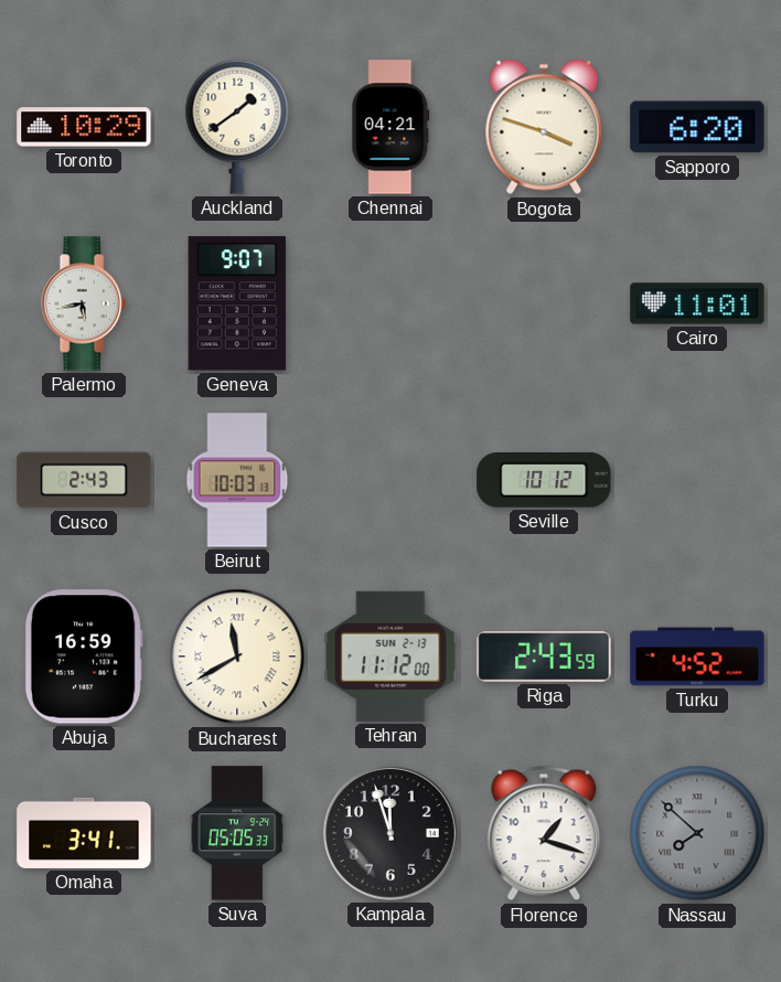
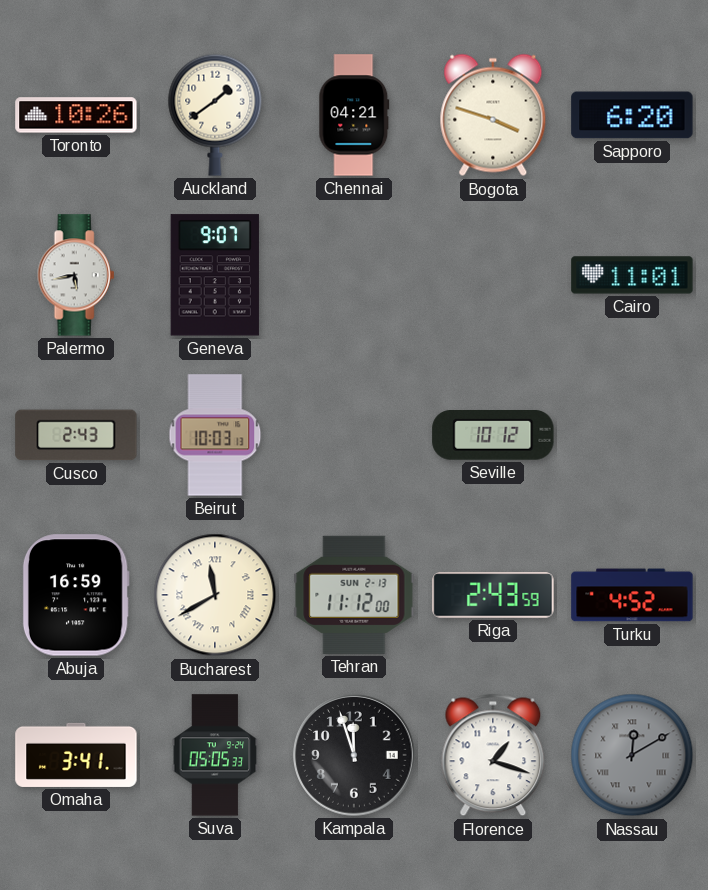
Toronto: 10:29 -> 10:26 (76, 115)
Nassau: 7:52 -> 12:10 (632, 755)
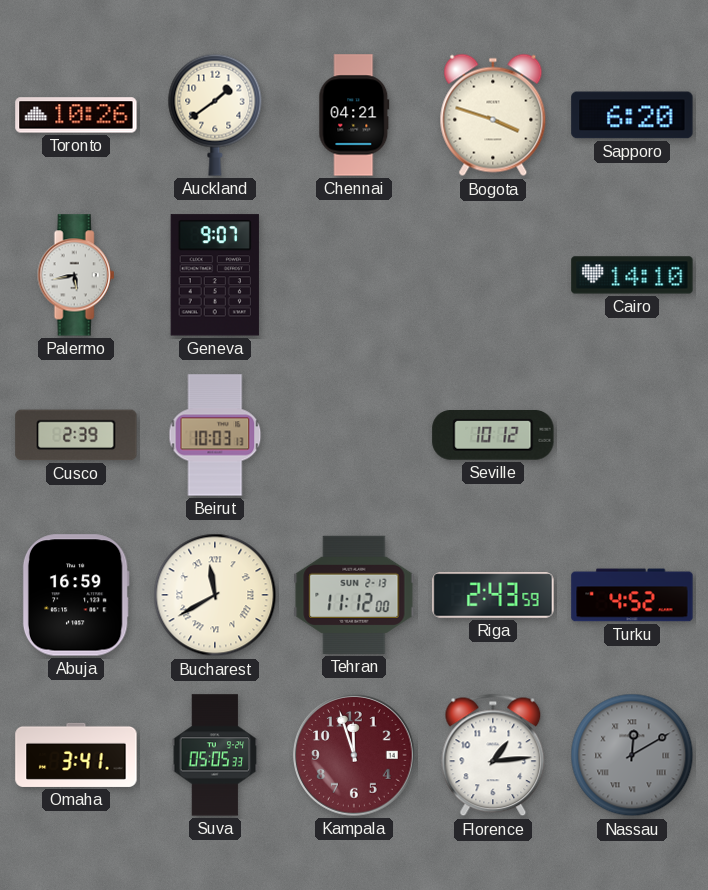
Cairo: 11:01 -> 14:10 (632, 275)
Cusco: 2:43 -> 2:39 (76, 435)
Kampala dial: black -> burgundy (355, 756)
Florence: 1:18 -> 1:14 (493, 755)
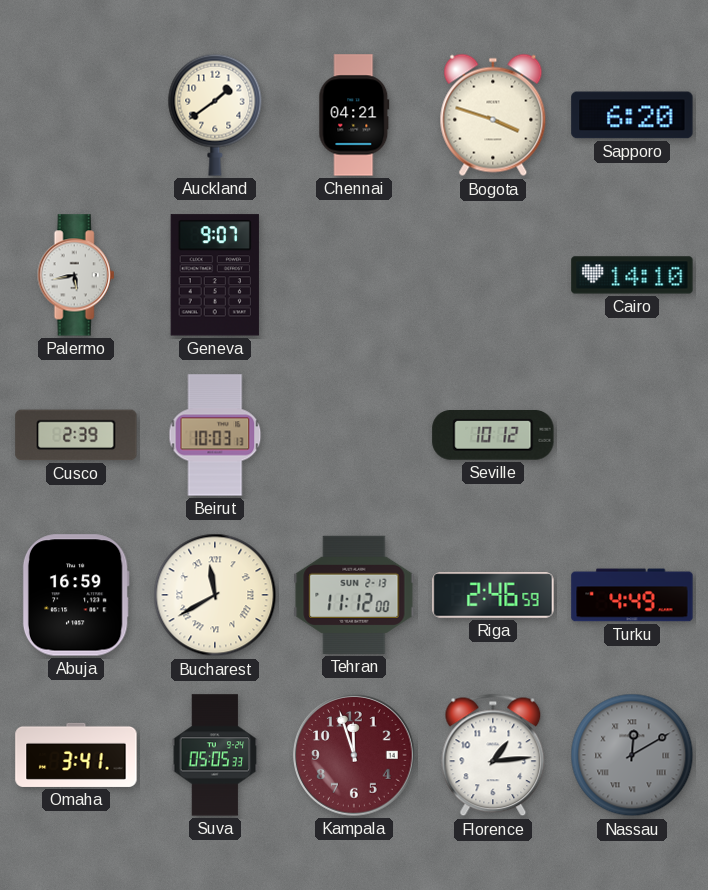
Toronto: 10:26 -> none (76, 115)
Riga: 2:43 -> 2:46 (493, 595)
Turku: 4:52 -> 4:49 (632, 595)
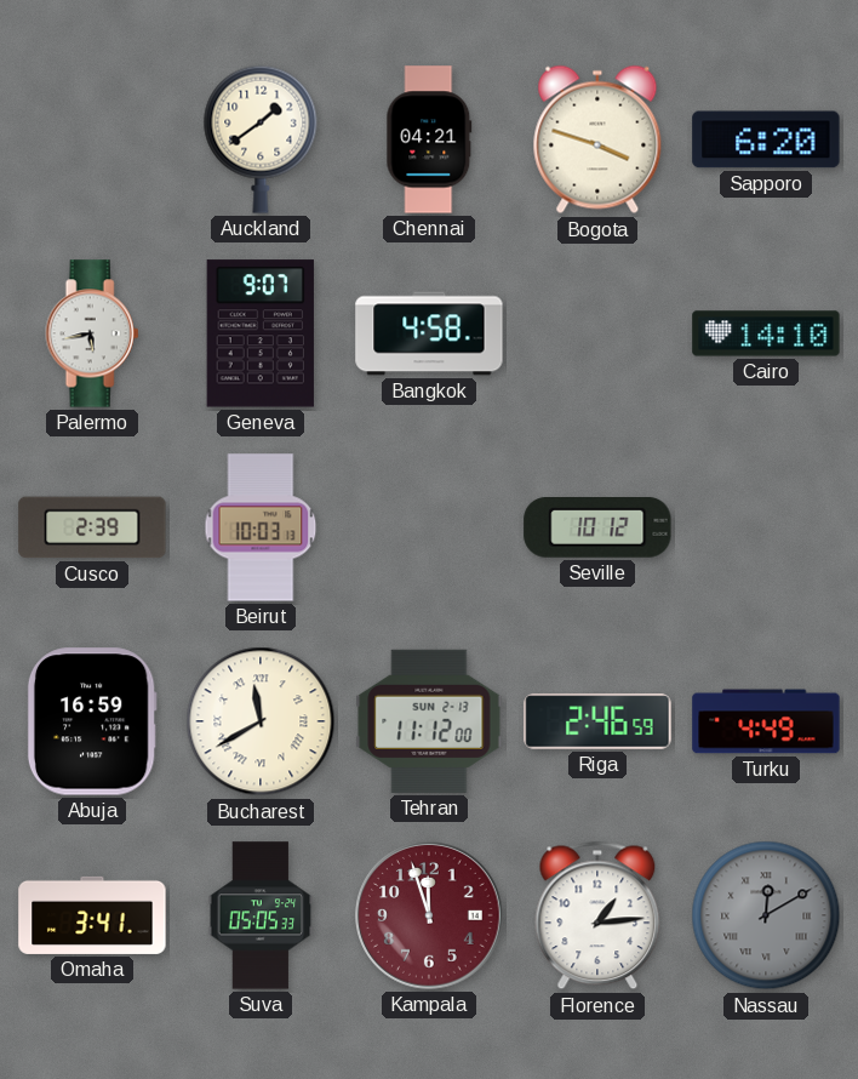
Bangkok: none -> 4:58 (429, 333)
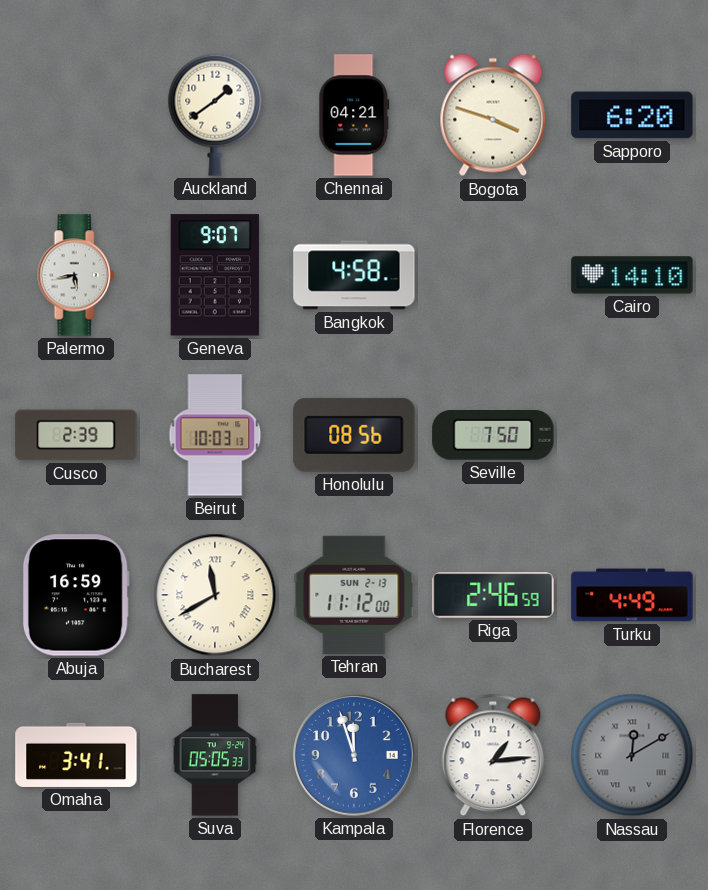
Honolulu: none -> 08:56 (354, 435)
Seville: 10:12 -> 7:50 (493, 436)
Kampala dial: burgundy -> blue (355, 756)
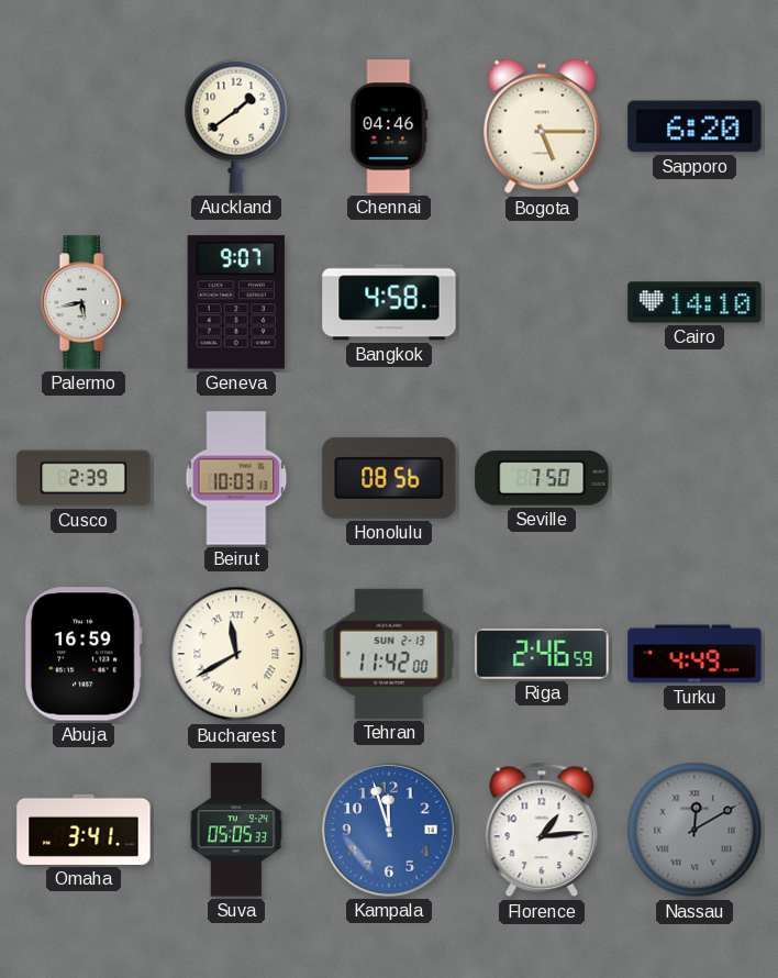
Chennai: 04:21 -> 04:46 (389, 126)
Bogota: 3:48 -> 5:15 (542, 126)
Tehran: 11:12 -> 11:42 (389, 654)
